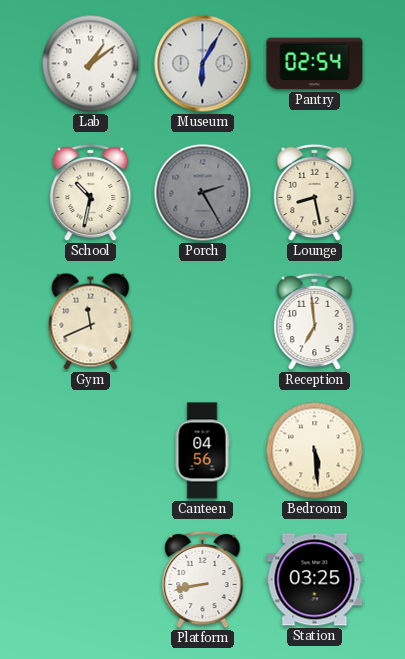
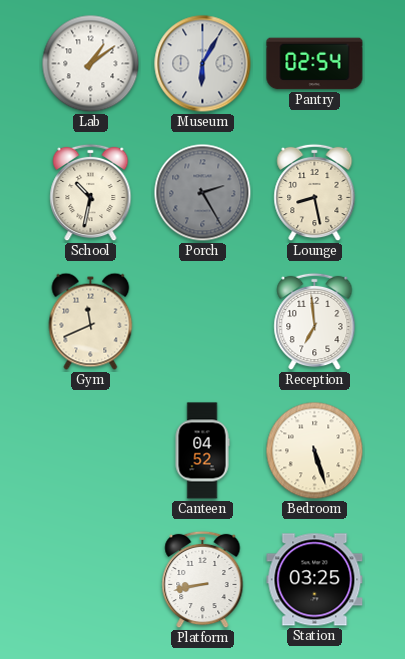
Canteen: 04:56 -> 04:52 (202, 451)
Bedroom: 5:29 -> 5:27 (315, 451)
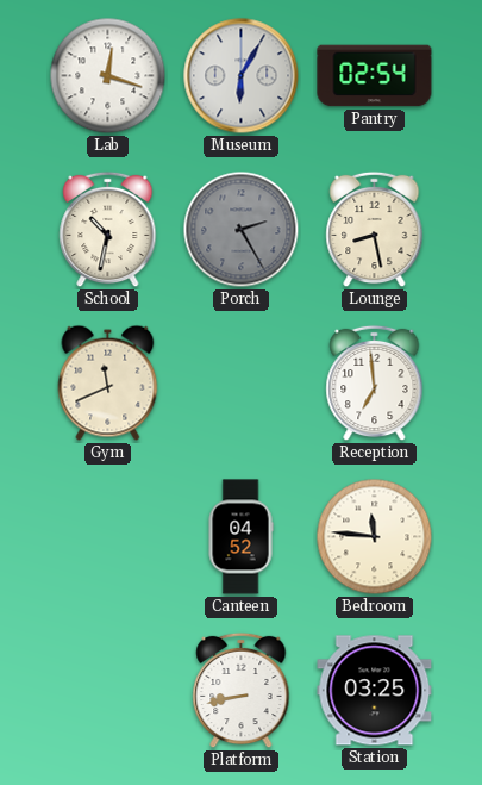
Lab: 1:09 -> 12:18 (108, 76)
Bedroom: 5:27 -> 11:46 (375, 537)
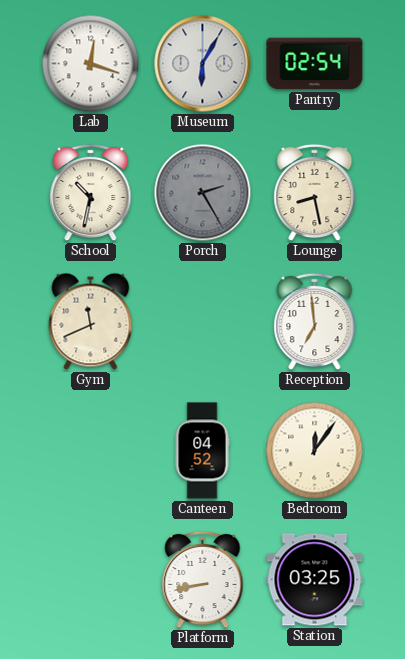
Bedroom: 11:46 -> 12:06 (315, 451)
